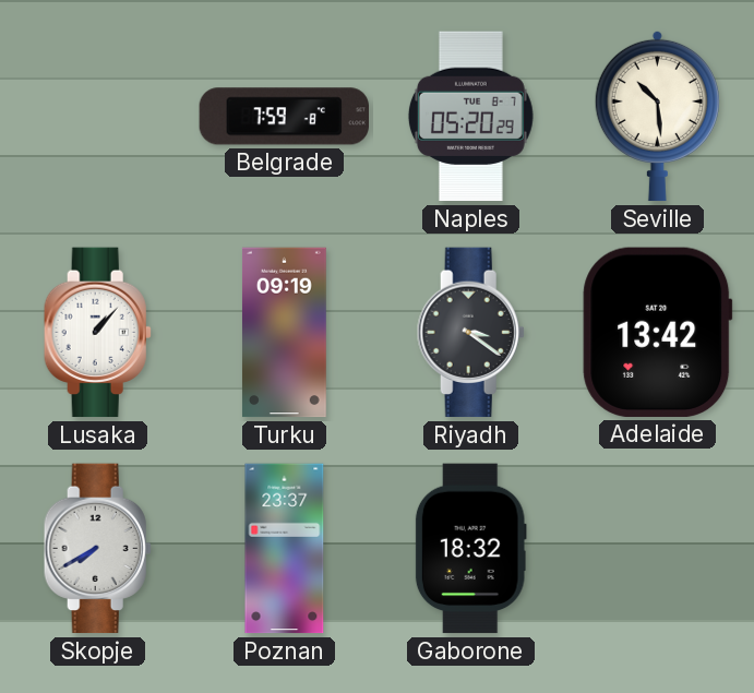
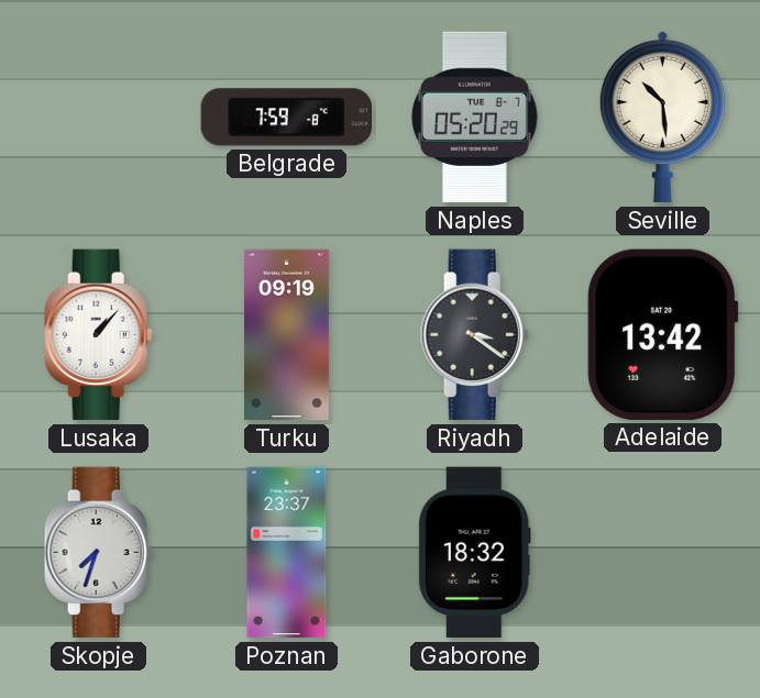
Skopje: 7:40 -> 7:33 (98, 553)
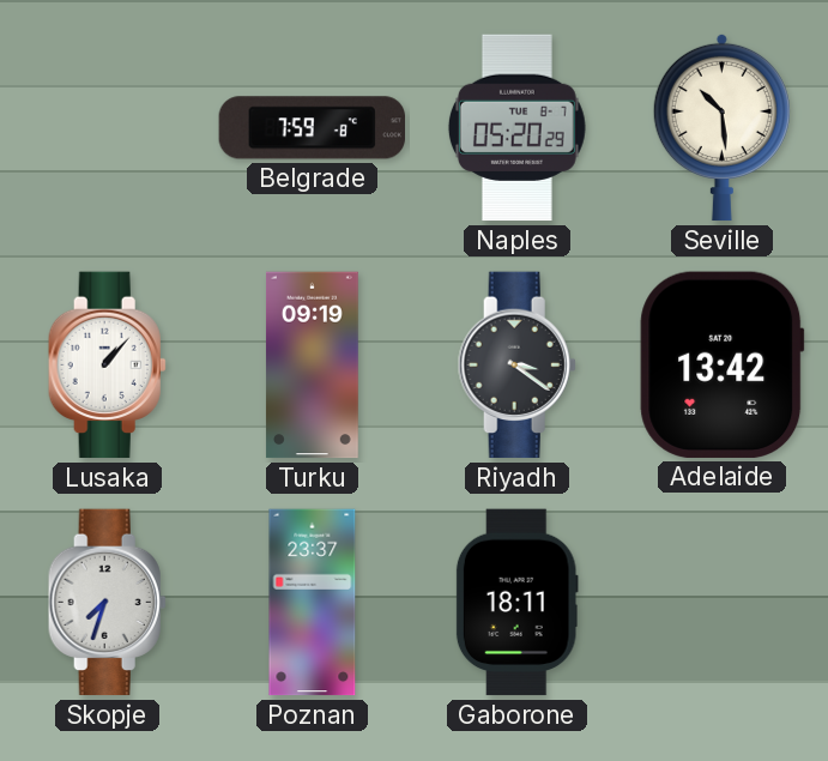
Gaborone: 18:32 -> 18:11 (516, 603)
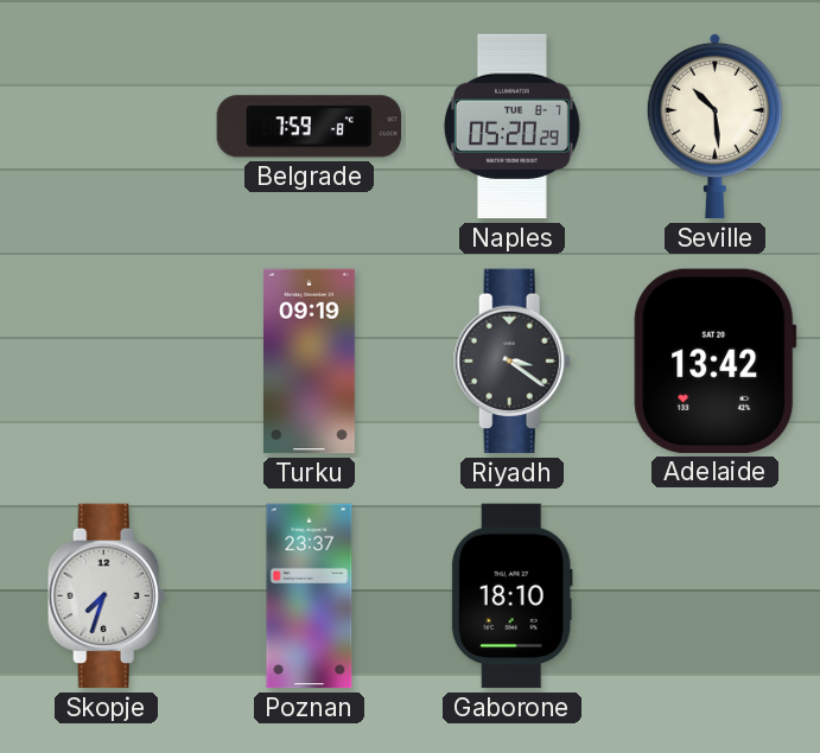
Lusaka: 1:07 -> none (107, 366)
Gaborone: 18:11 -> 18:10 (511, 596)
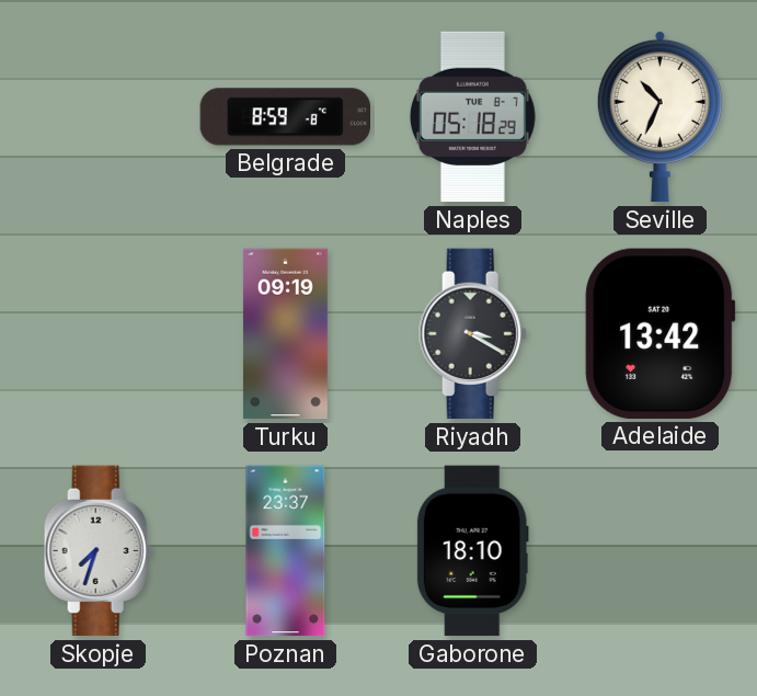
Belgrade: 7:59 -> 8:59 (285, 117)
Naples: 05:20 -> 05:18 (472, 117)
Seville: 10:29 -> 10:34 (659, 116)
Riyadh: 3:21 -> 3:20 (472, 334)
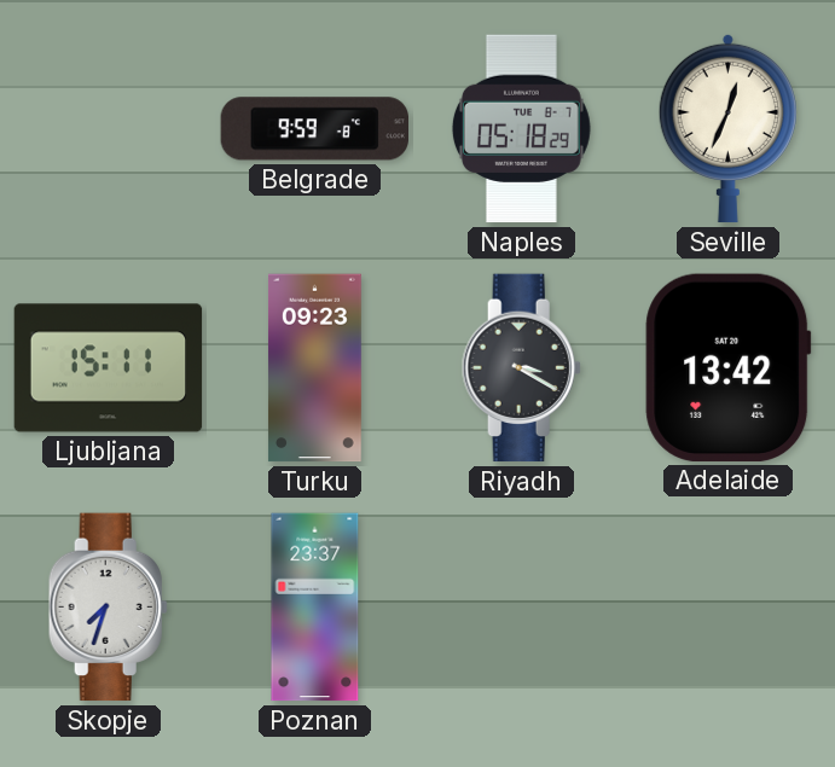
Belgrade: 8:59 -> 9:59 (314, 129)
Seville: 10:34 -> 12:34 (727, 128)
Ljubljana: none -> 15:11 (109, 368)
Turku: 09:19 -> 09:23 (314, 368)
Gaborone: 18:10 -> none (472, 551)
